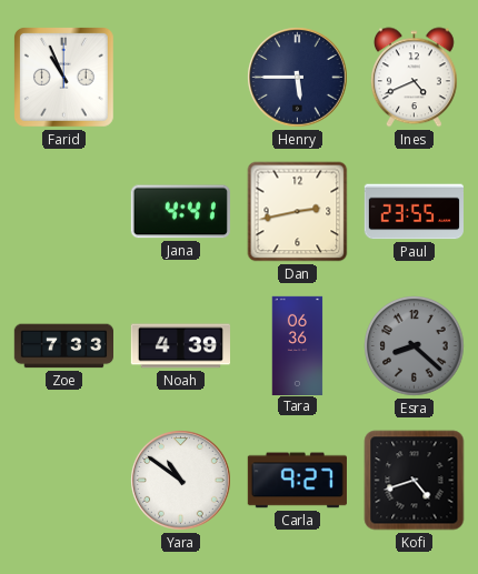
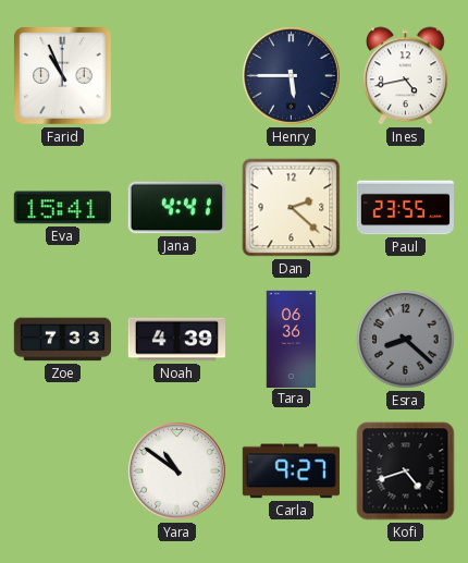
Ines: 4:41 -> 4:43 (405, 76)
Eva: none -> 15:41 (62, 208)
Dan: 2:43 -> 2:22 (292, 208)
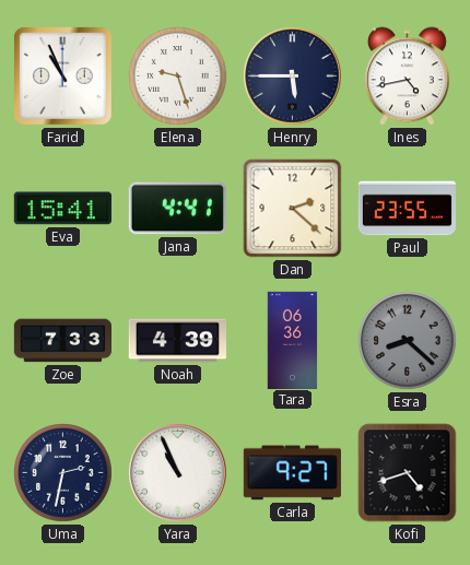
Elena: none -> 9:27 (178, 76)
Uma: none -> 2:32 (63, 473)
Yara: 10:51 -> 10:56 (178, 473)
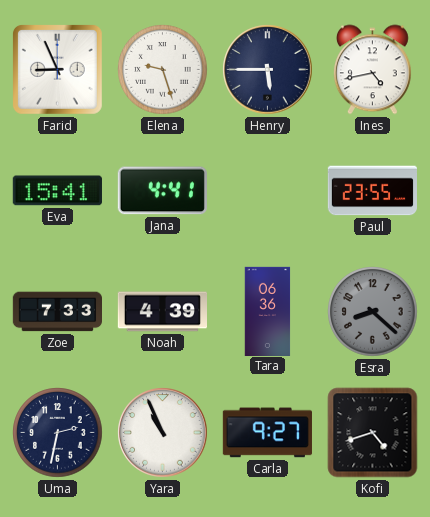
Farid: 10:56 -> 8:56 (57, 69)
Dan: 2:22 -> none (293, 209)
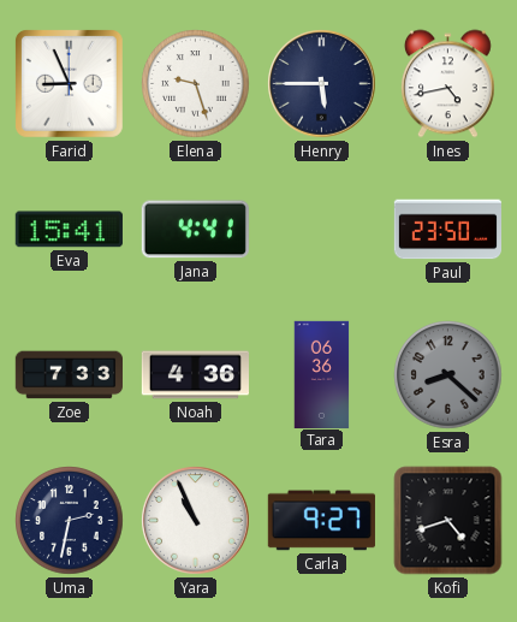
Paul: 23:55 -> 23:50 (447, 230)
Noah: 4:39 -> 4:36 (195, 375)
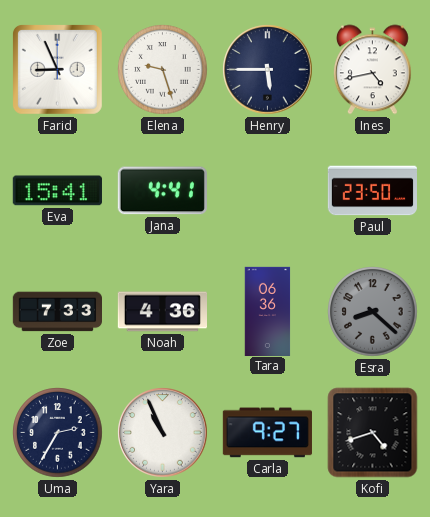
Uma: 2:32 -> 2:35 (58, 433)
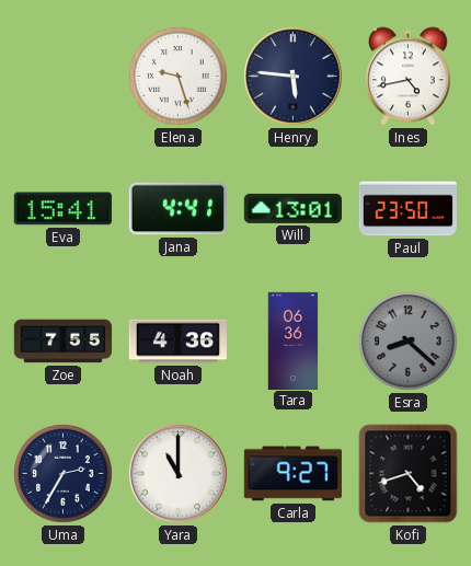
Farid: 8:56 -> none (57, 69)
Henry: 5:45 -> 5:46 (294, 77)
Will: none -> 13:01 (292, 208)
Zoe: 7:33 -> 7:55 (62, 342)
Yara: 10:56 -> 11:00 (179, 474)
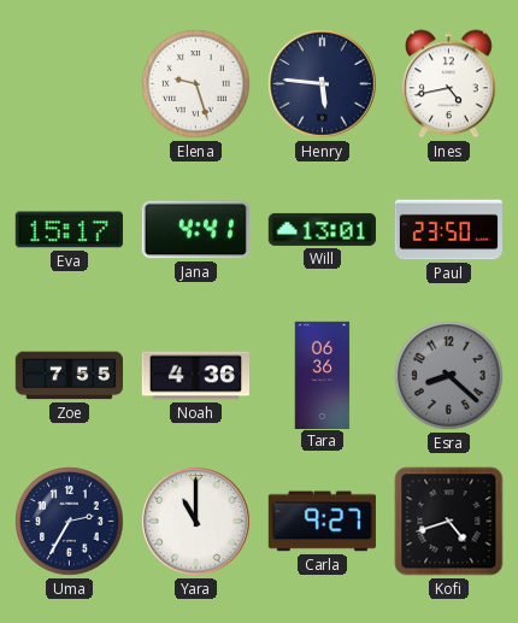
Eva: 15:41 -> 15:17 (69, 230)
